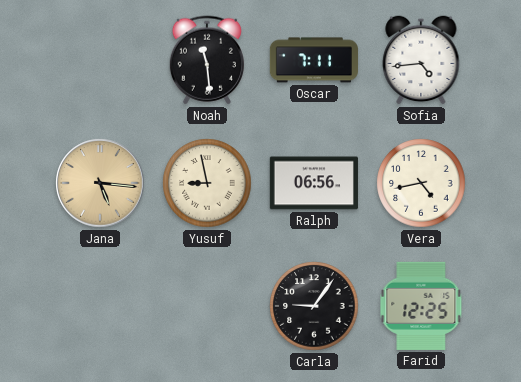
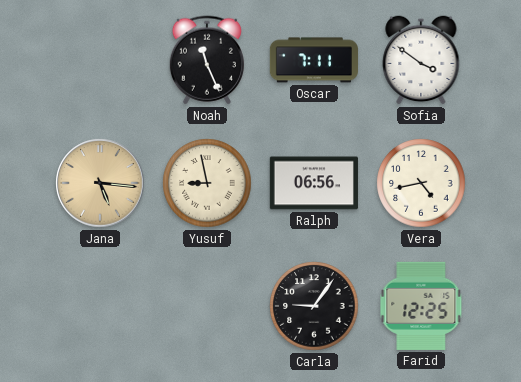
Noah: 11:29 -> 11:26 (207, 60)
Sofia: 4:44 -> 3:51 (421, 60)
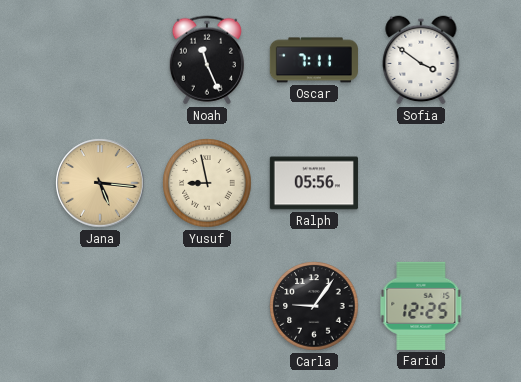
Ralph: 06:56 -> 05:56 (314, 183)
Vera: 4:43 -> none (421, 183)
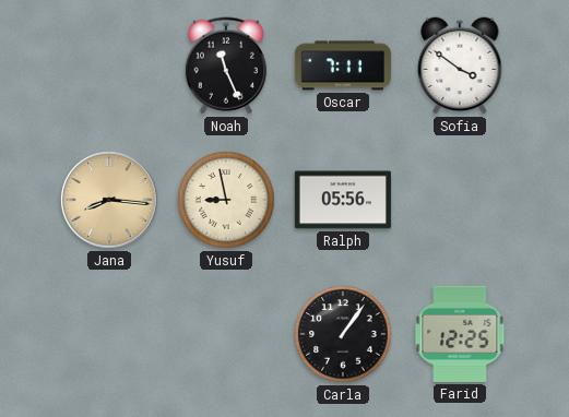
Jana: 5:16 -> 8:16 (109, 200)
Carla: 9:06 -> 1:06 (343, 334)
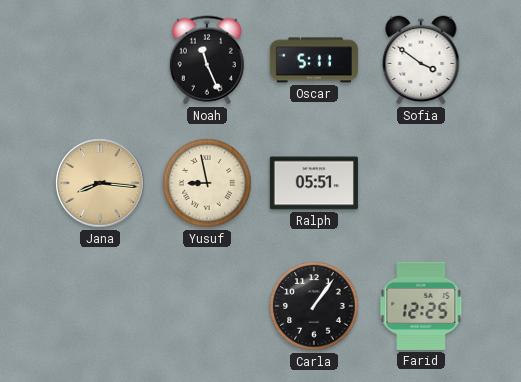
Oscar: 7:11 -> 5:11 (314, 60)
Ralph: 05:56 -> 05:51 (314, 183)
